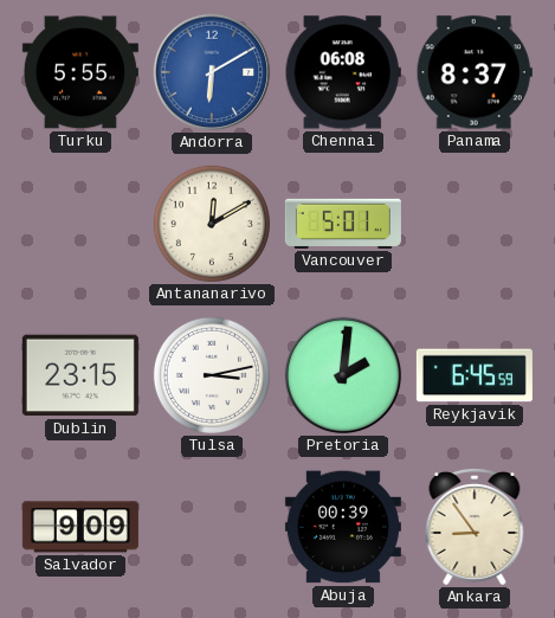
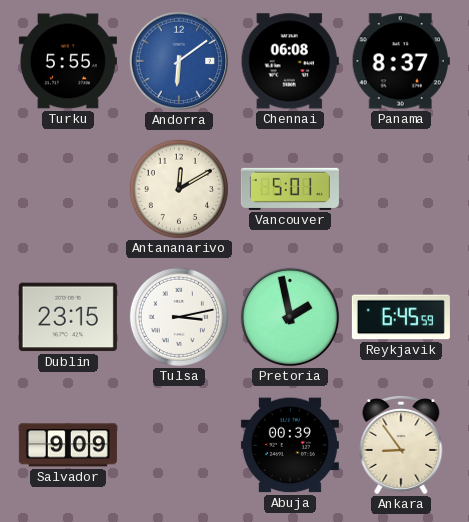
Andorra: 6:10 -> 6:09 (179, 61)
Pretoria: 2:01 -> 1:58 (290, 317)
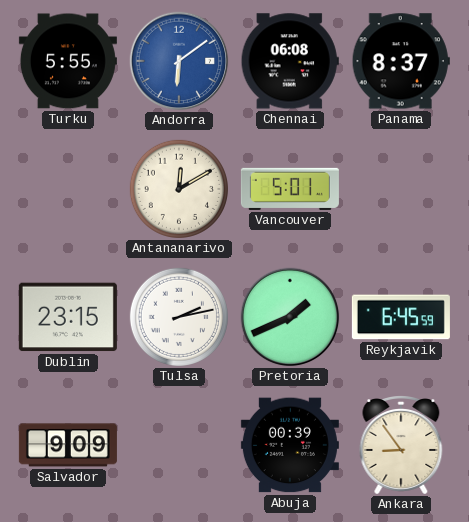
Tulsa: 3:13 -> 2:13 (179, 317)
Pretoria: 1:58 -> 1:41 (290, 317)
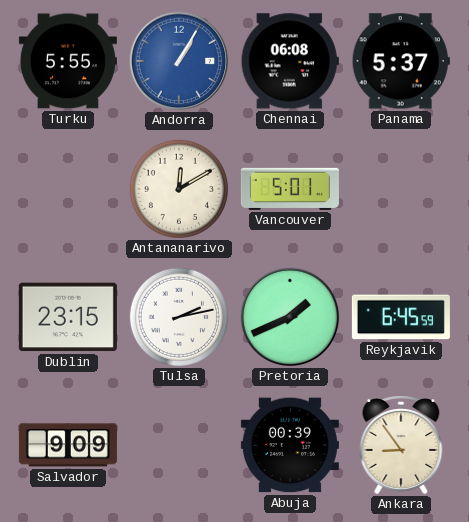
Andorra: 6:09 -> 1:05 (179, 61)
Panama: 8:37 -> 5:37 (401, 61)
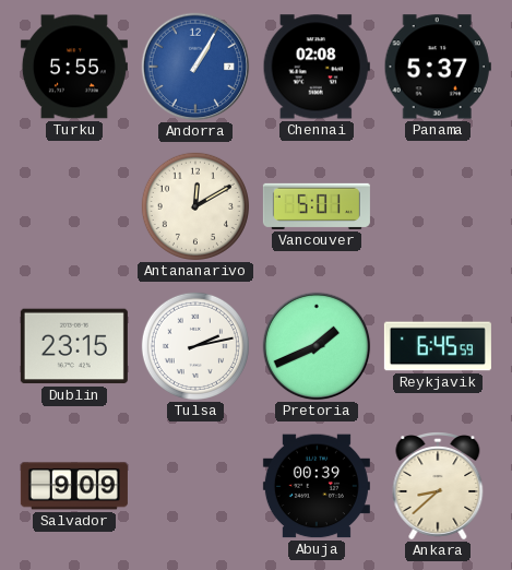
Chennai: 06:08 -> 02:08 (317, 67)
Ankara: 8:54 -> 8:38 (438, 487)
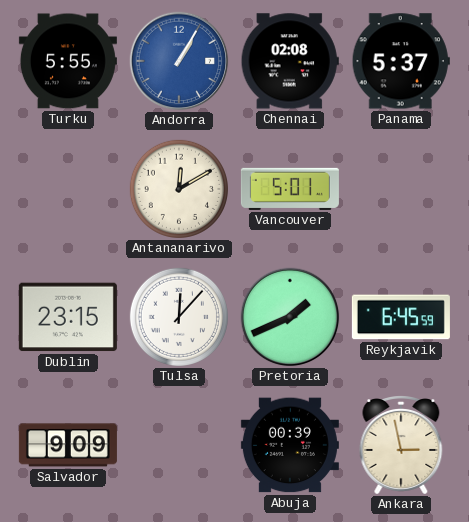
Tulsa: 2:13 -> 12:07 (179, 317)
Ankara: 8:38 -> 2:58 (401, 446)
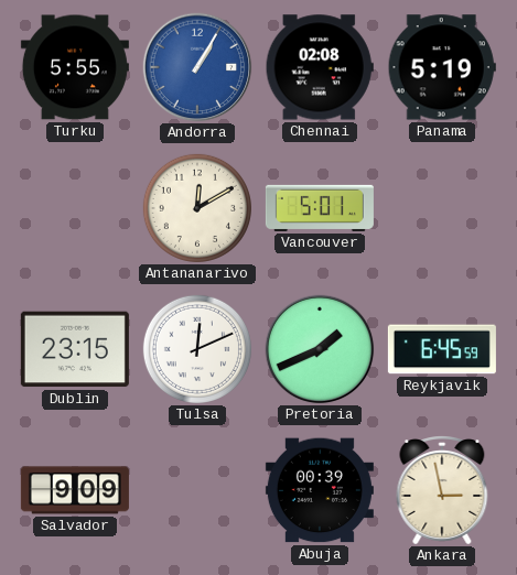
Panama: 5:37 -> 5:19 (442, 67)
Tulsa: 12:07 -> 12:11 (197, 349)
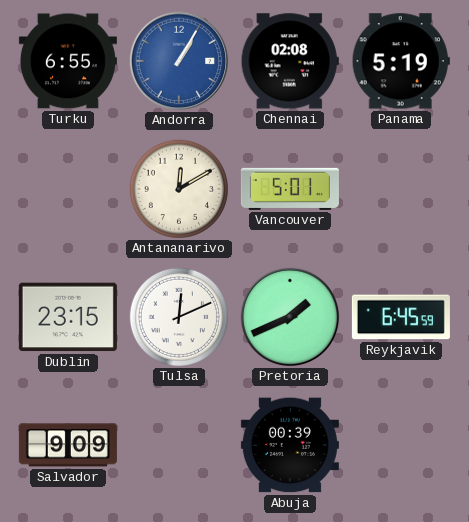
Turku: 5:55 -> 6:55 (68, 61)
Ankara: 2:58 -> none (442, 491)
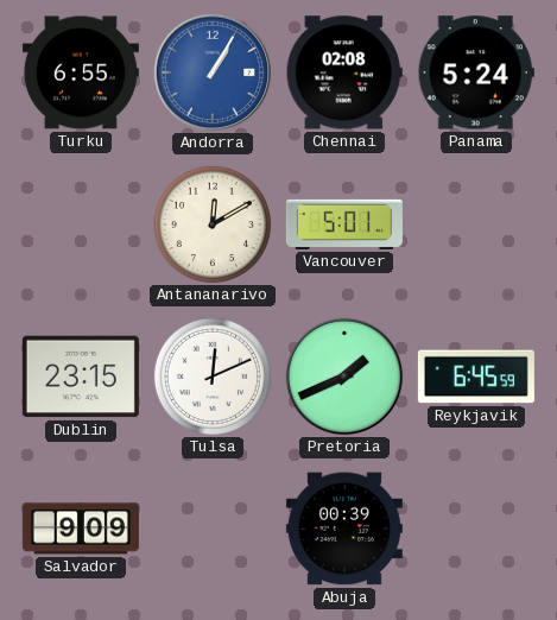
Panama: 5:19 -> 5:24 (476, 72)
